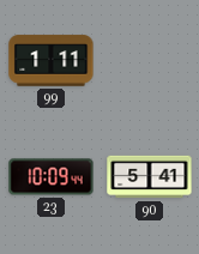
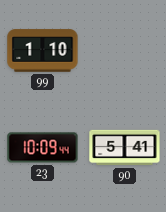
99: 1:11 -> 1:10 (43, 51)
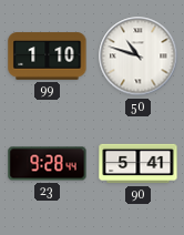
50: none -> 10:48 (139, 57)
23: 10:09 -> 9:28 (48, 164)
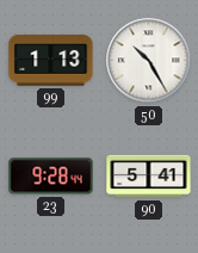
99: 1:10 -> 1:13 (51, 61)
50: 10:48 -> 10:25 (149, 61)
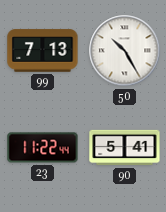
99: 1:13 -> 7:13 (43, 51)
23: 9:28 -> 11:22 (43, 148)
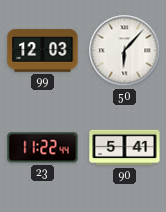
99: 7:13 -> 12:03 (43, 51)
50: 10:25 -> 6:07 (125, 51)
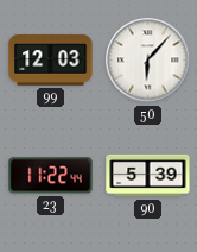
90: 5:41 -> 5:39 (148, 176)
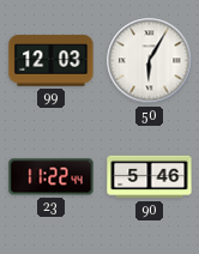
50: 6:07 -> 6:05 (150, 61)
90: 5:39 -> 5:46 (150, 177)
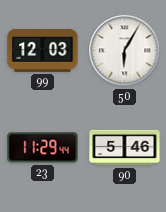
23: 11:22 -> 11:29 (43, 148)
